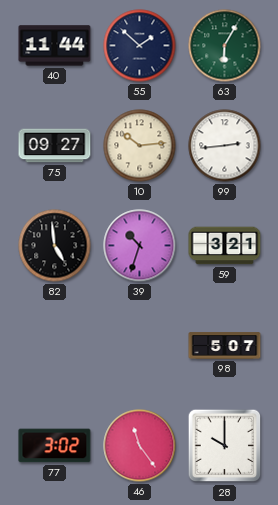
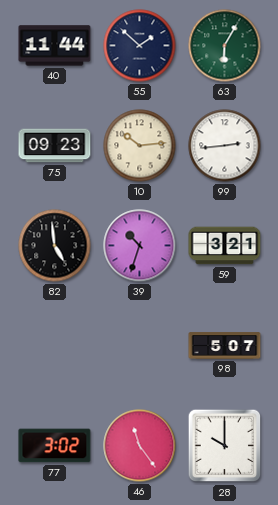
75: 09:27 -> 09:23 (55, 146)
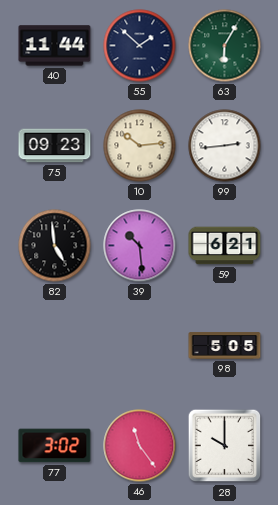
39: 10:33 -> 10:29 (140, 246)
59: 3:21 -> 6:21 (225, 246)
98: 5:07 -> 5:05 (225, 346)
